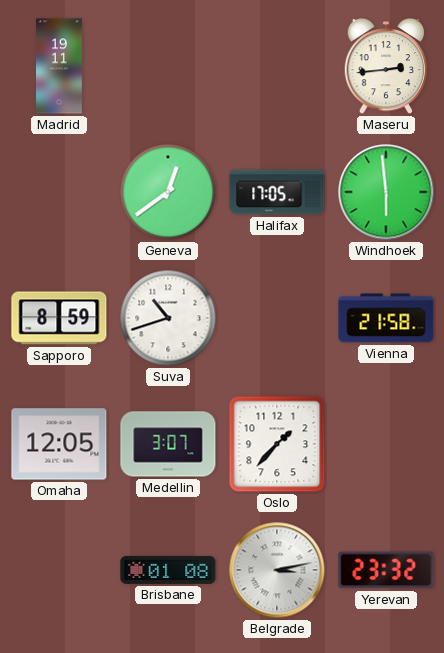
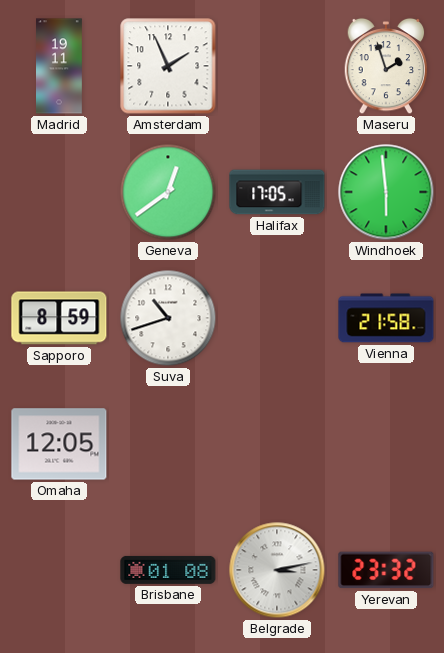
Amsterdam: none -> 1:56 (168, 66)
Maseru: 2:44 -> 1:57 (386, 66)
Medellin: 3:07 -> none (168, 444)
Oslo: 1:37 -> none (277, 444)
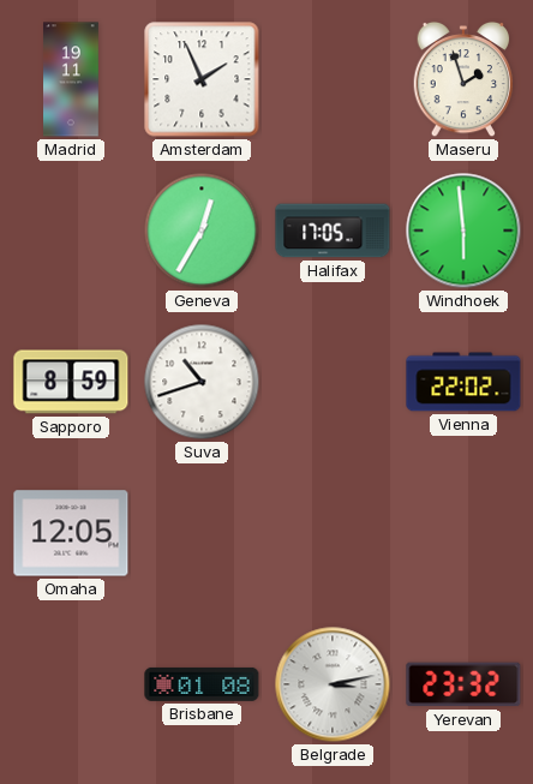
Geneva: 12:39 -> 12:35 (202, 231)
Vienna: 21:58 -> 22:02 (463, 382)
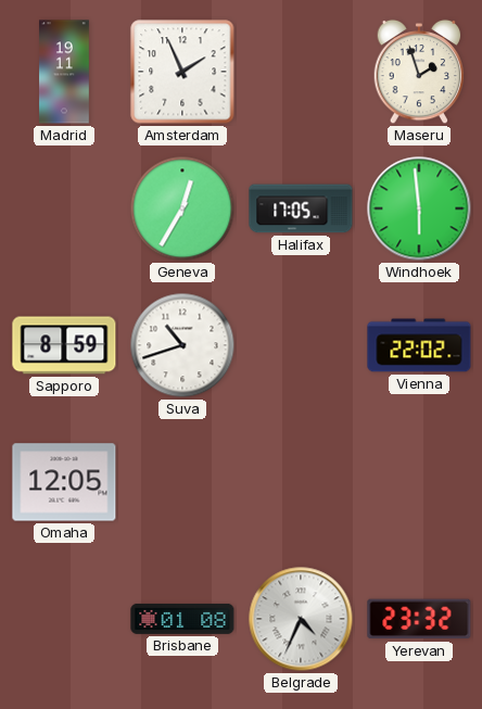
Belgrade: 3:13 -> 4:34 (301, 619)
